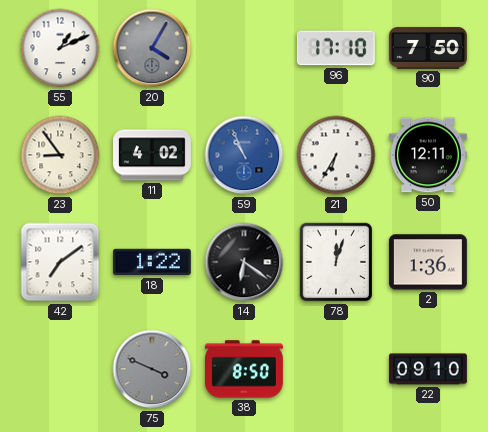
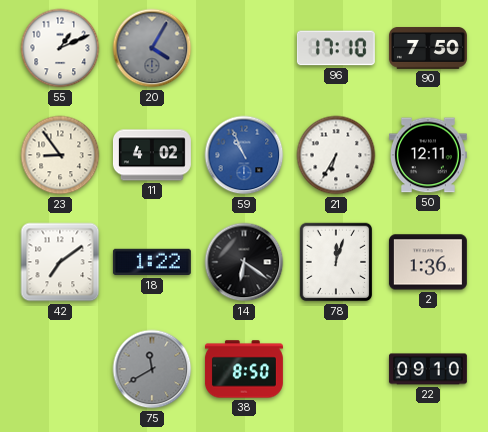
75: 3:49 -> 11:40 (152, 369)
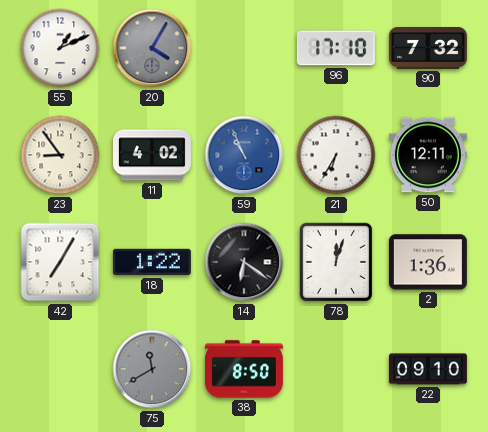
90: 7:50 -> 7:32 (428, 49)
42: 7:09 -> 7:05 (60, 262)
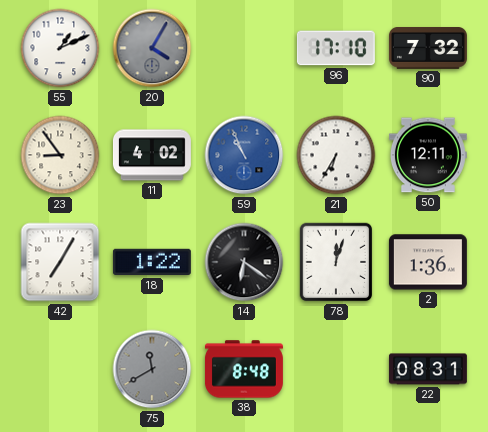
38: 8:50 -> 8:48 (244, 369)
22: 09:10 -> 08:31 (428, 369)
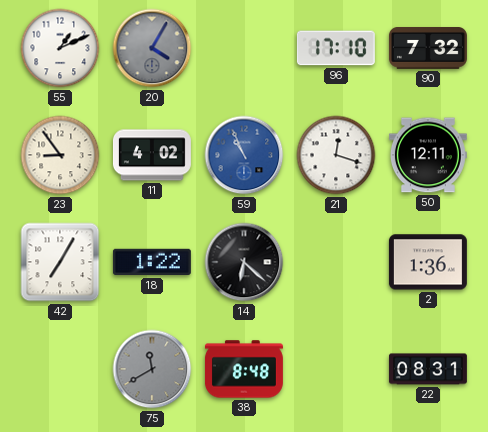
21: 6:35 -> 12:18 (336, 155)
14: 6:21 -> 6:22 (244, 262)
78: 12:03 -> none (336, 262)
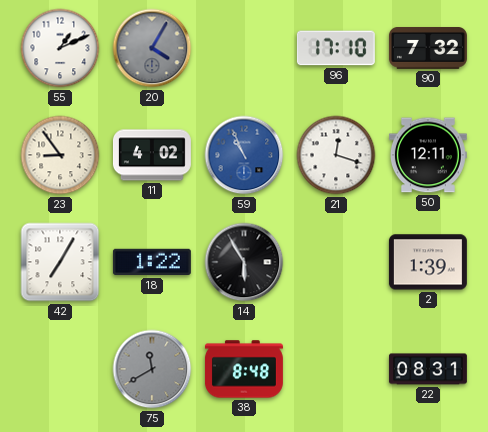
14: 6:22 -> 5:55 (244, 262)
2: 1:36 -> 1:39 (428, 262)
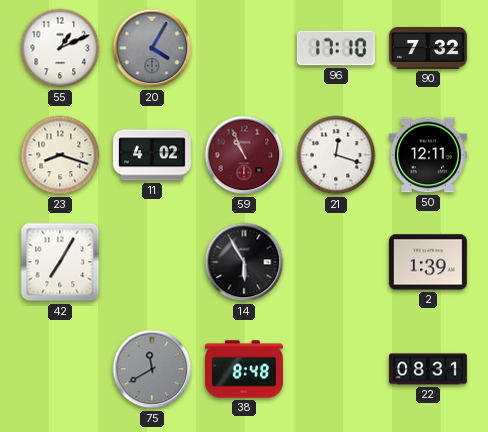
23: 8:54 -> 8:18 (60, 155)
59 dial: blue -> burgundy (244, 155)
18: 1:22 -> none (152, 262)
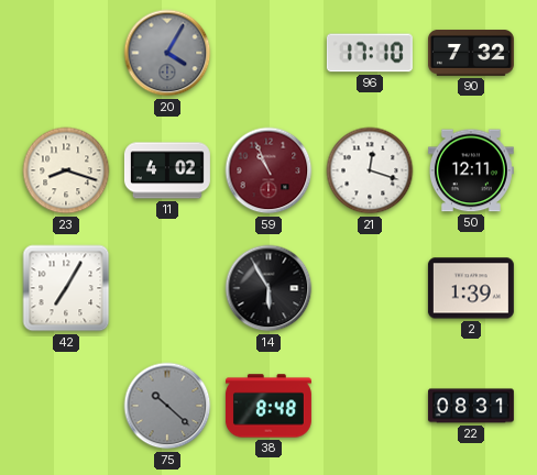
55: 1:11 -> none (60, 48)
75: 11:40 -> 10:22 (167, 406)
